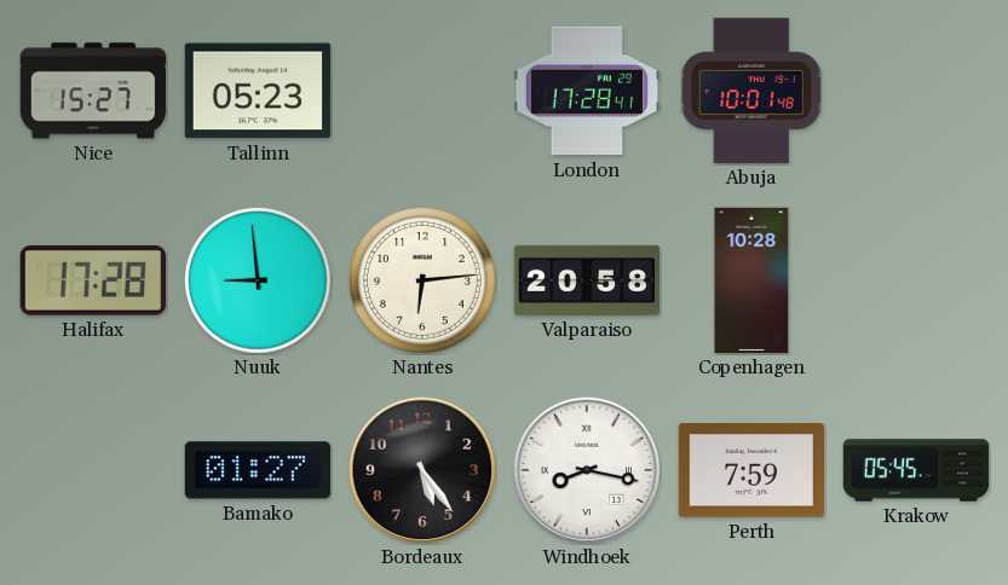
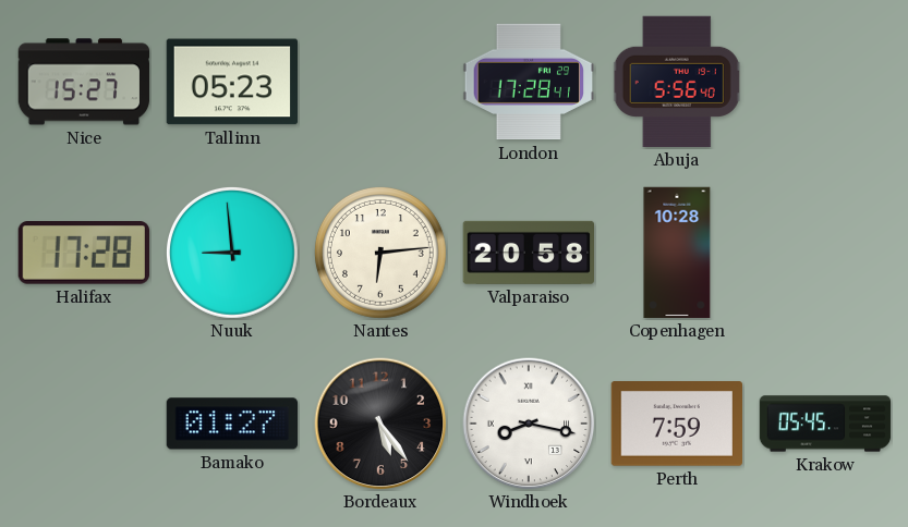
Abuja: 10:01 -> 5:56 (677, 82)
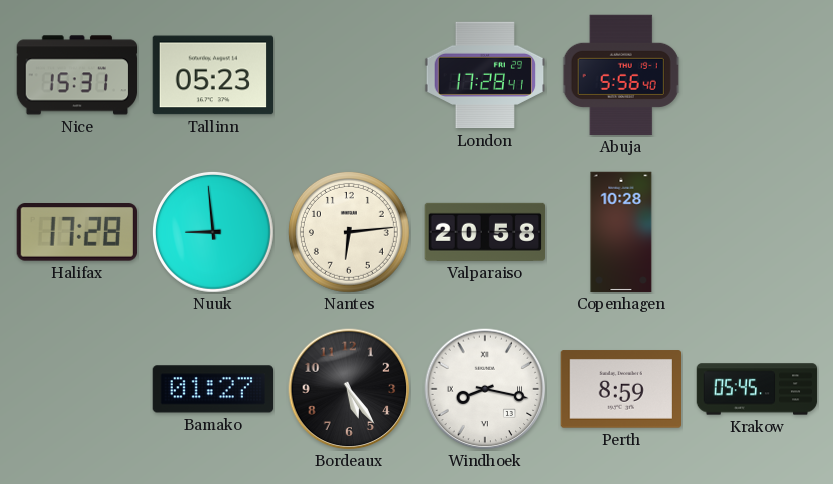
Nice: 15:27 -> 15:31 (77, 75)
Perth: 7:59 -> 8:59 (620, 389)
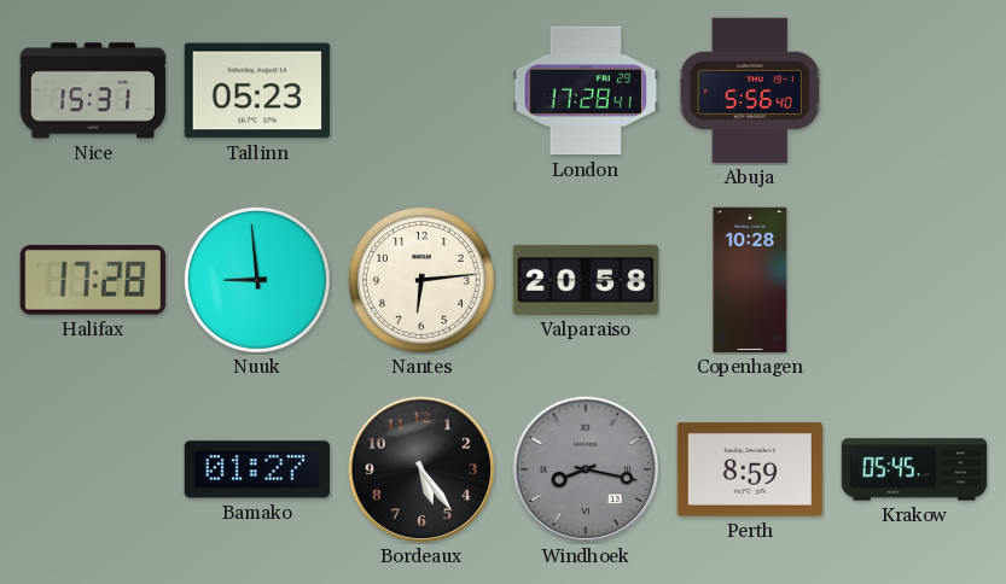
Windhoek dial: white -> grey (586, 469)
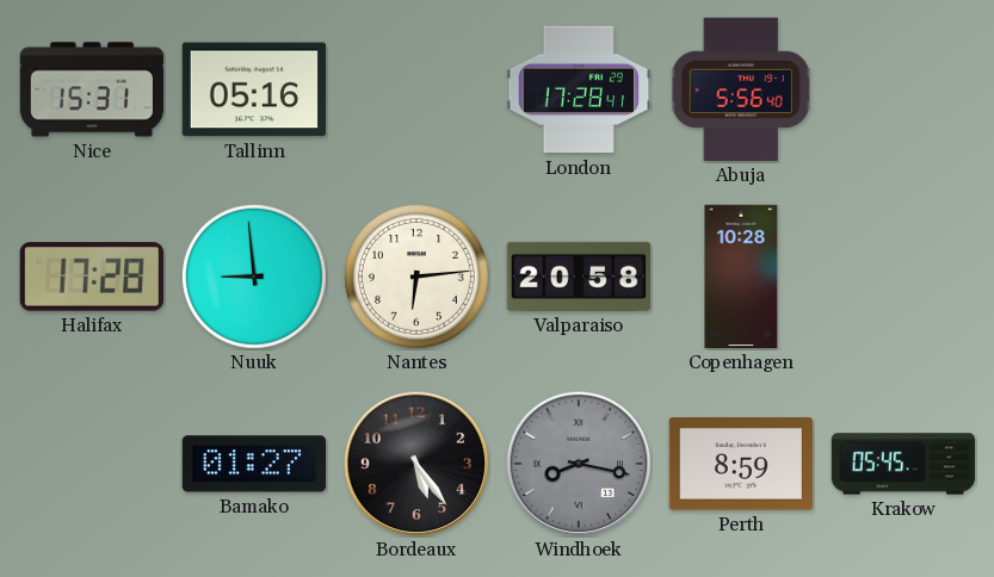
Tallinn: 05:23 -> 05:16 (254, 89)
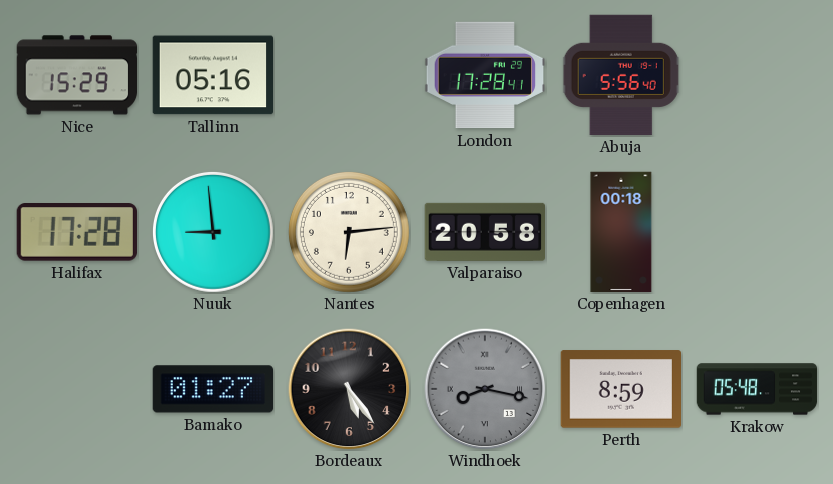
Nice: 15:31 -> 15:29 (77, 75)
Copenhagen: 10:28 -> 00:18 (621, 232)
Krakow: 05:45 -> 05:48 (757, 389)
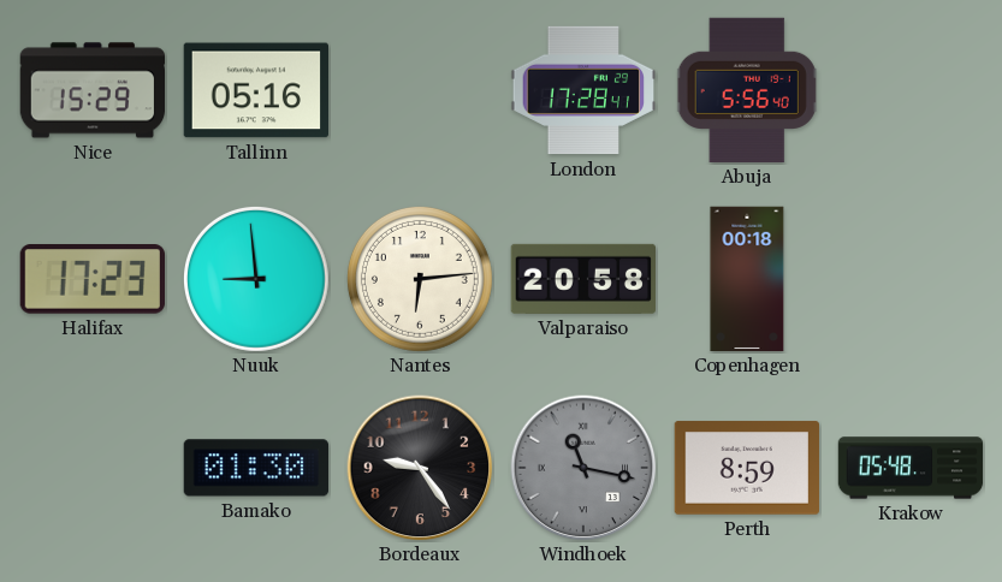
Halifax: 17:28 -> 17:23 (91, 279)
Bamako: 01:27 -> 01:30 (256, 468)
Bordeaux: 5:24 -> 9:24 (420, 468)
Windhoek: 8:17 -> 11:17 (583, 468)
